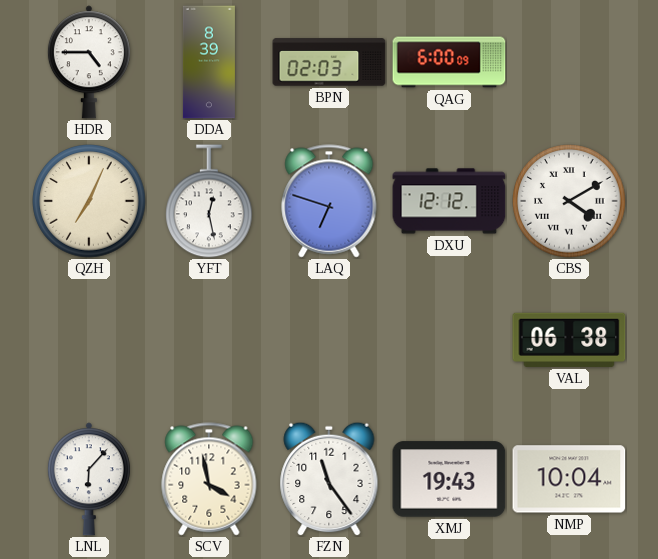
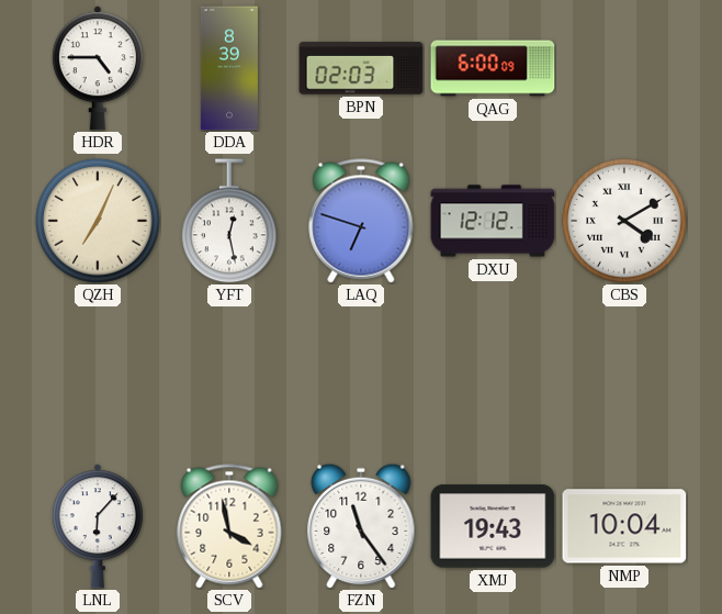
VAL: 06:38 -> none (569, 340)
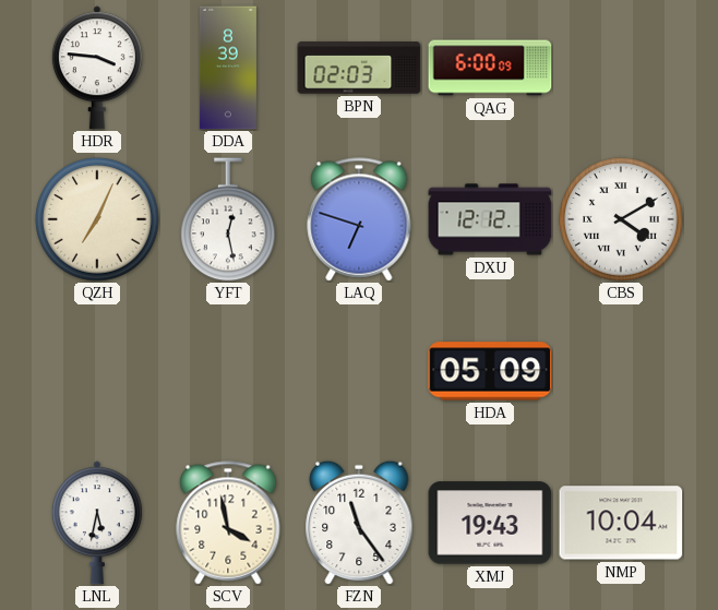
HDR: 4:45 -> 3:46 (97, 68)
HDA: none -> 05:09 (490, 371)
LNL: 6:07 -> 5:32 (97, 523)
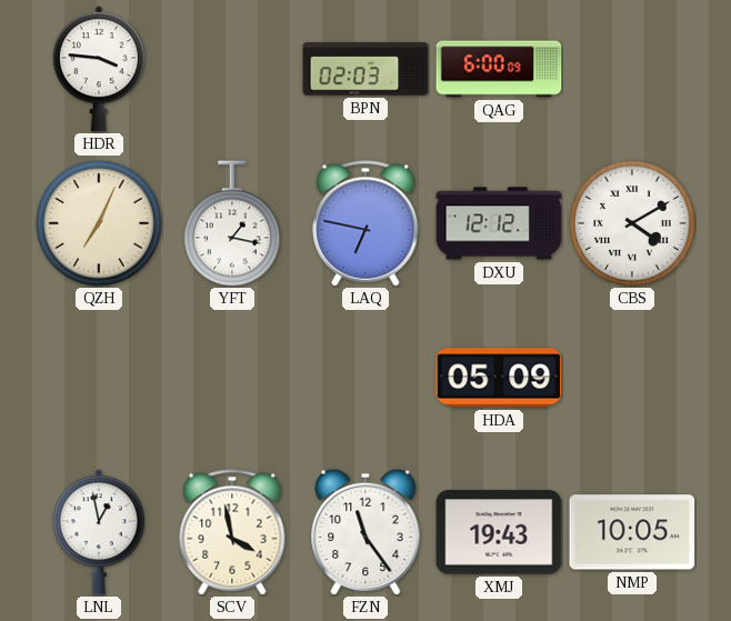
DDA: 8:39 -> none (228, 68)
YFT: 12:28 -> 1:17 (233, 223)
LAQ: 6:48 -> 6:47 (365, 223)
LNL: 5:32 -> 12:58 (99, 532)
NMP: 10:04 -> 10:05 (632, 532)
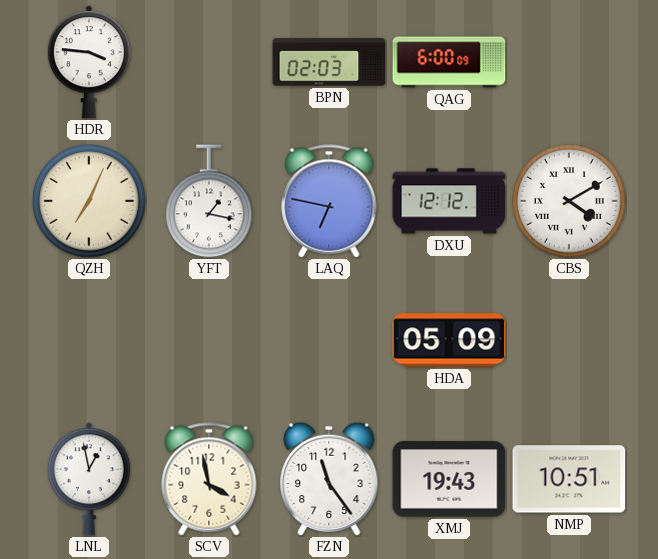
NMP: 10:05 -> 10:51 (569, 479)
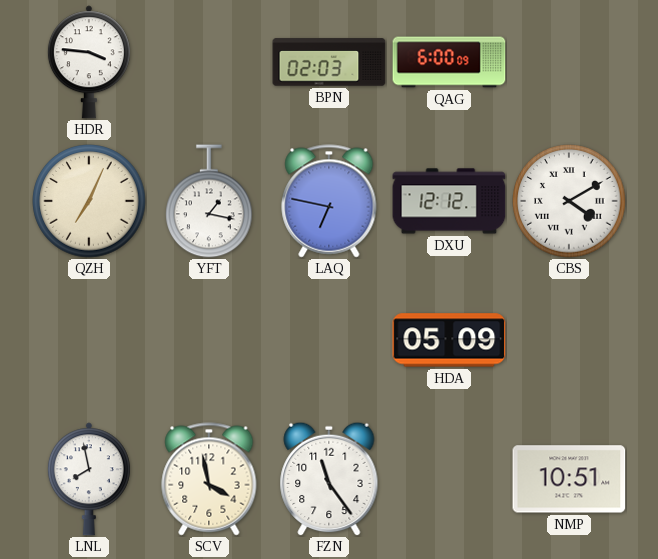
LNL: 12:58 -> 7:58 (89, 479)
XMJ: 19:43 -> none (449, 479)
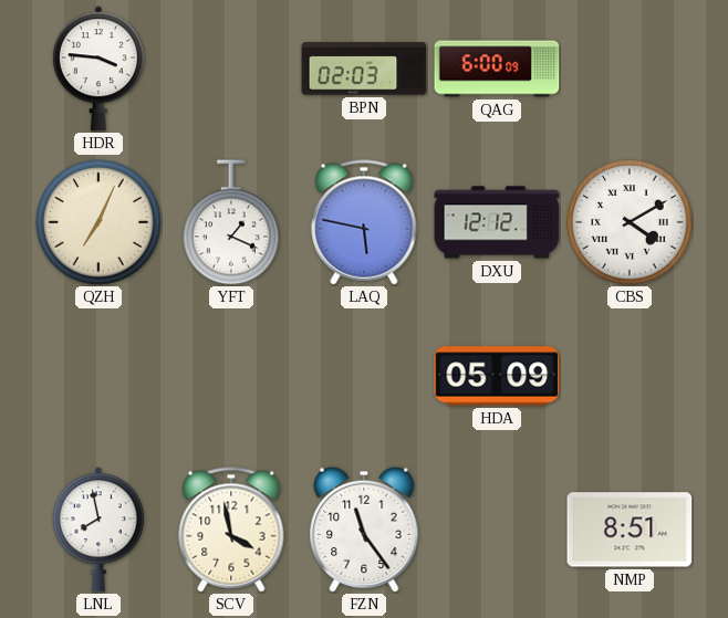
YFT: 1:17 -> 1:19 (232, 222)
LAQ: 6:47 -> 5:47 (364, 222)
NMP: 10:51 -> 8:51 (630, 530)
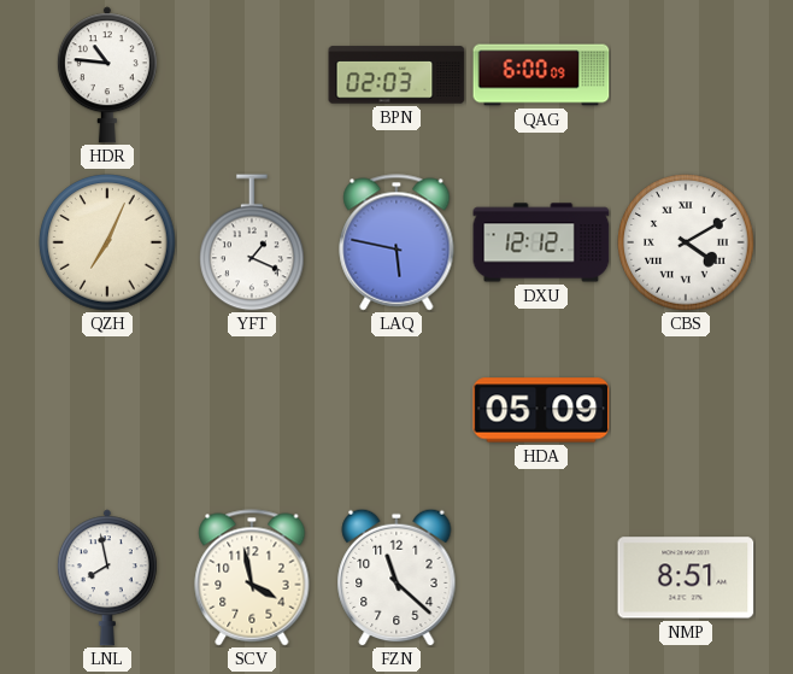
HDR: 3:46 -> 10:46 (107, 75)
FZN: 11:24 -> 11:22 (397, 578)
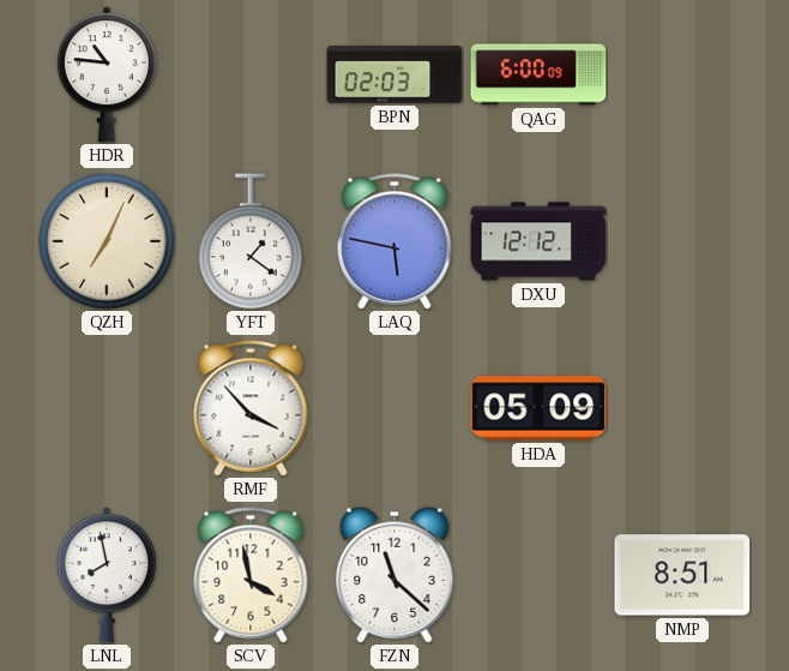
YFT: 1:19 -> 1:21 (252, 241)
CBS: 4:10 -> none (686, 242)
RMF: none -> 3:53 (251, 408)
